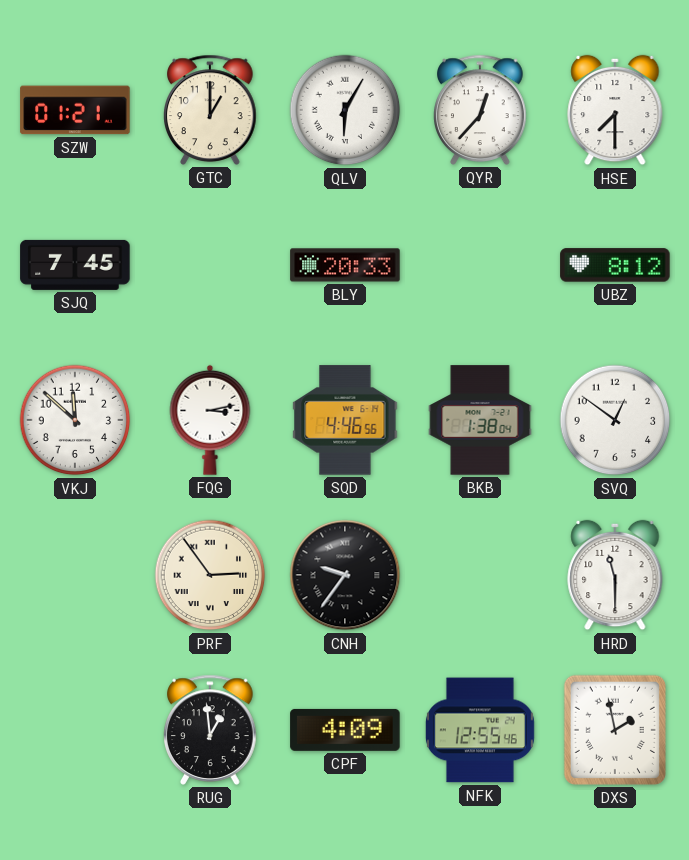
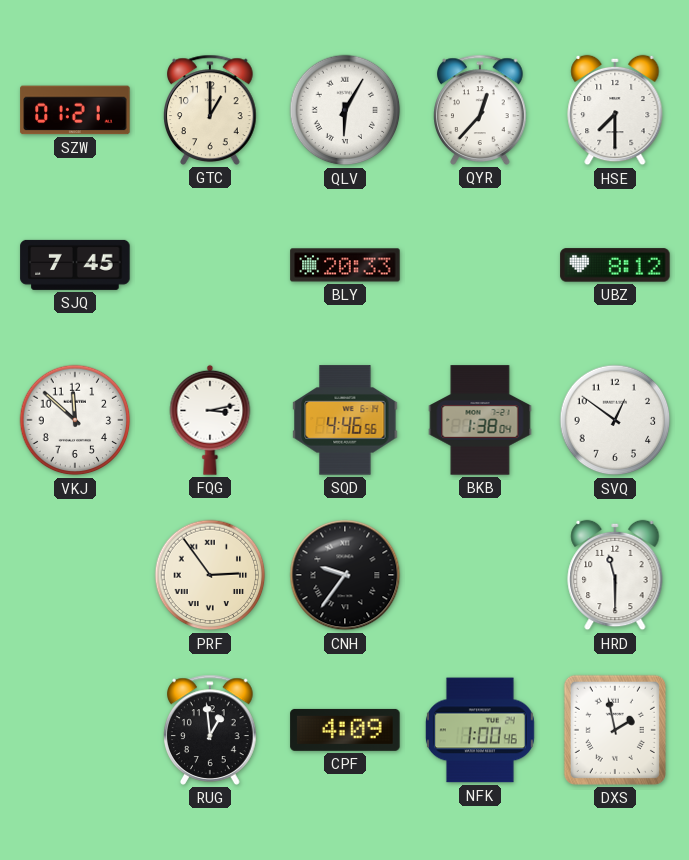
NFK: 12:55 -> 1:00 (480, 730)
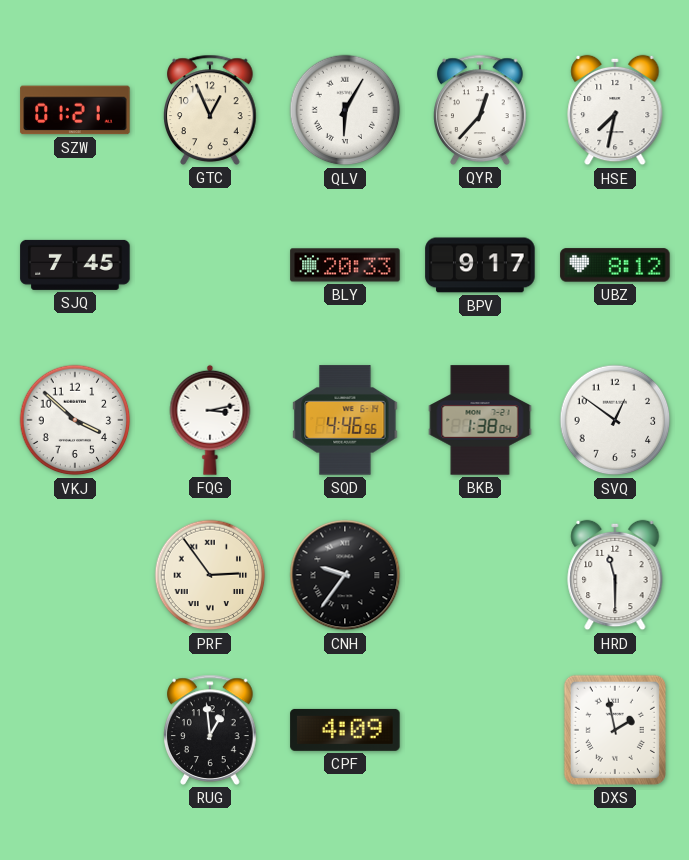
GTC: 1:00 -> 12:56 (210, 110)
HSE: 7:30 -> 7:32 (615, 110)
BPV: none -> 9:17 (480, 265)
VKJ: 11:52 -> 3:52 (75, 420)
NFK: 1:00 -> none (480, 730)
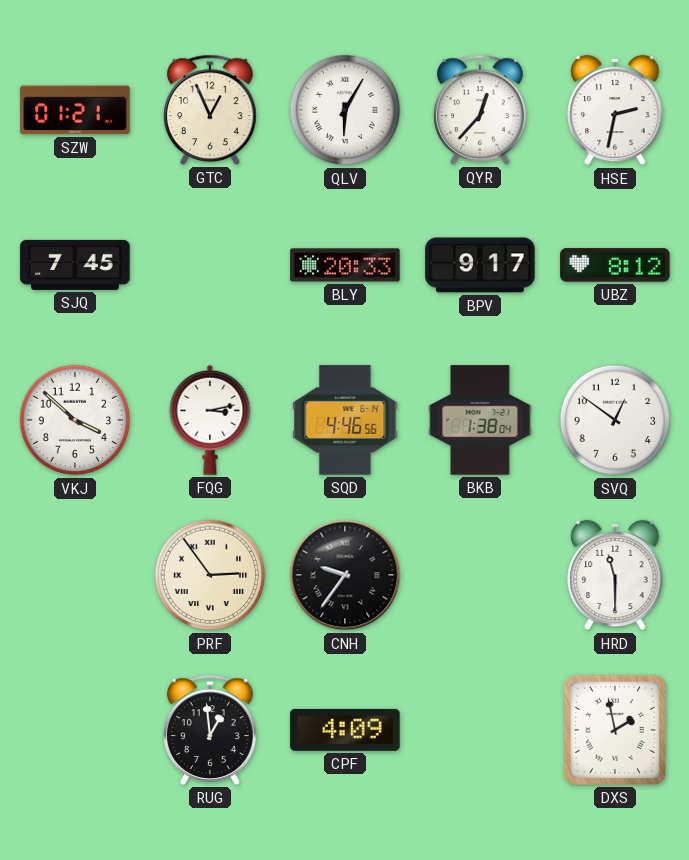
HSE: 7:32 -> 2:32 (615, 110)
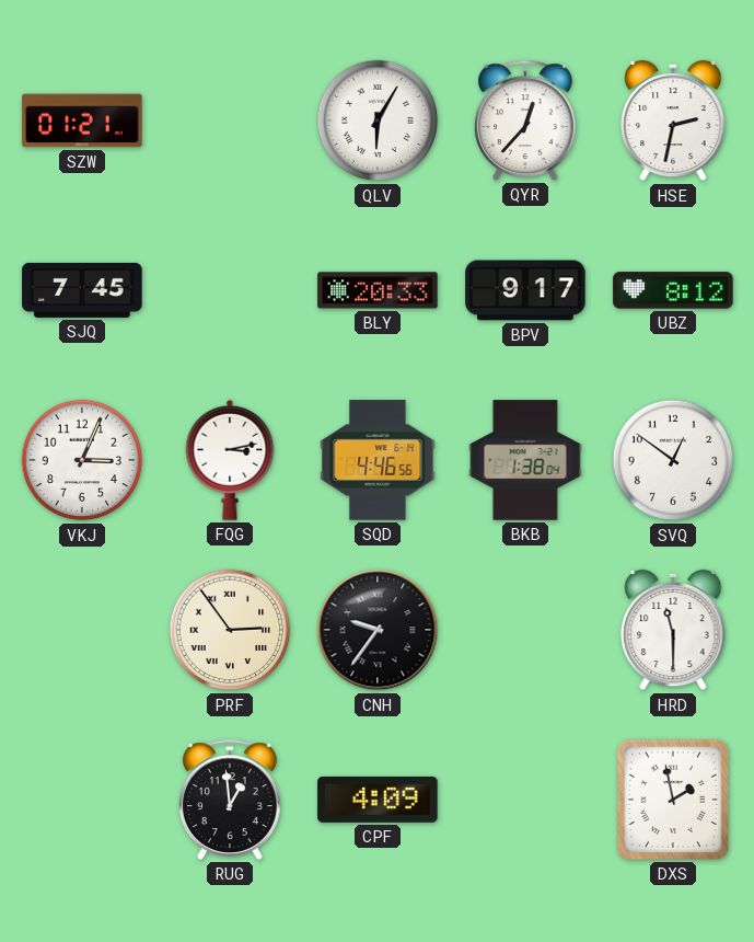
GTC: 12:56 -> none (210, 110)
VKJ: 3:52 -> 3:04 (82, 460)
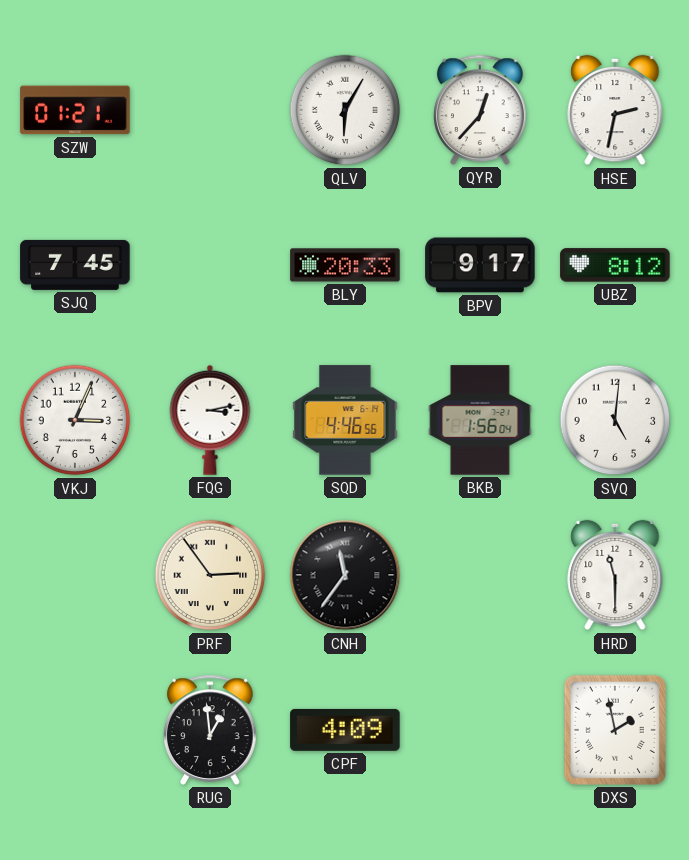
BKB: 1:38 -> 1:56 (480, 420)
SVQ: 12:51 -> 5:01 (615, 420)
CNH: 9:36 -> 11:36 (345, 575)
